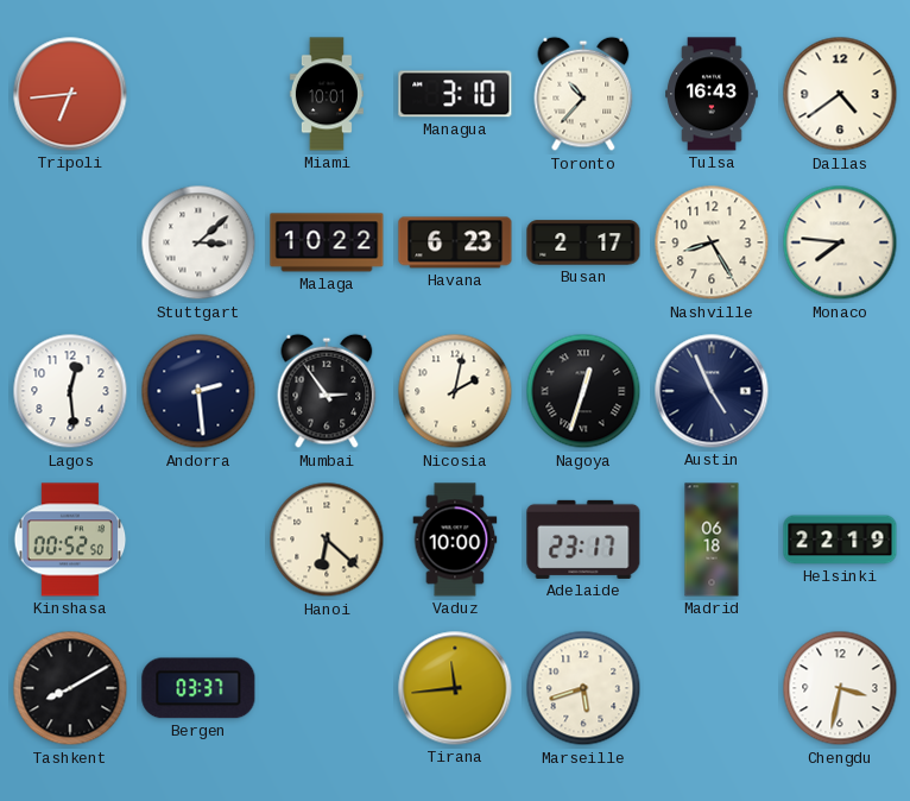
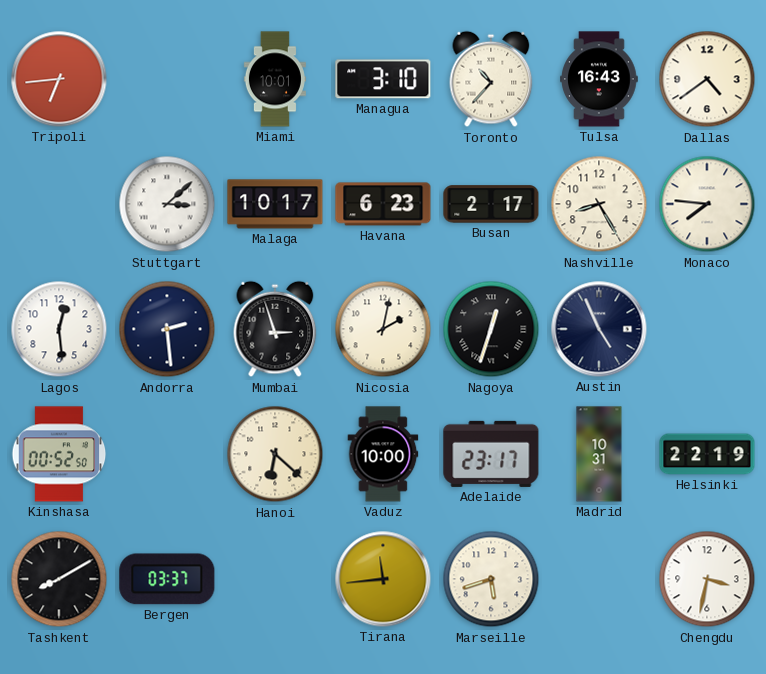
Malaga: 10:22 -> 10:17 (275, 204)
Mumbai: 2:54 -> 2:57 (275, 329)
Madrid: 06:18 -> 10:31 (599, 454)
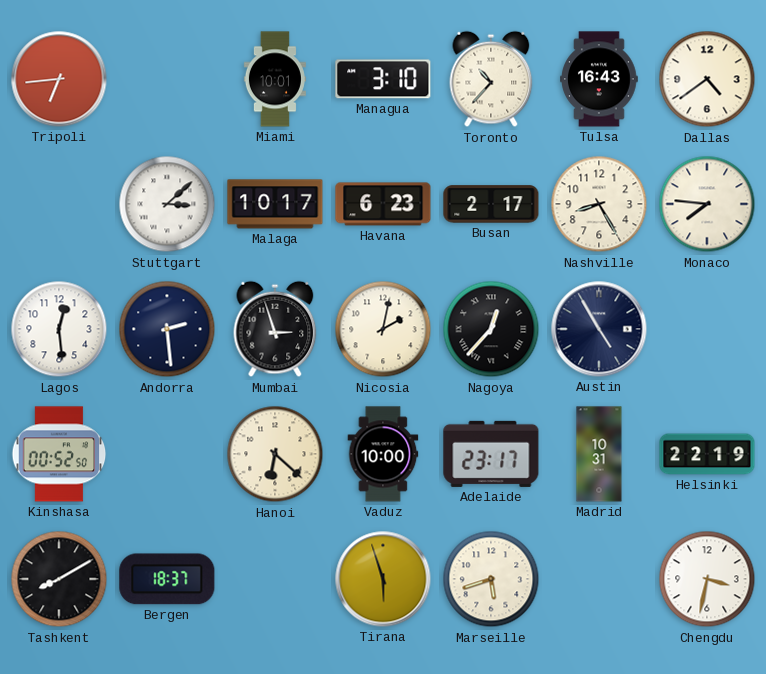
Nagoya: 12:33 -> 12:37 (491, 329)
Austin: 4:56 -> 4:55 (599, 329)
Bergen: 03:37 -> 18:37 (167, 579)
Tirana: 11:44 -> 5:57 (383, 579)
